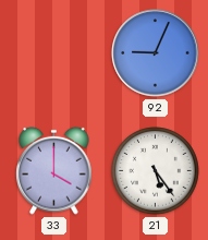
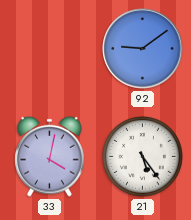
92: 9:04 -> 9:09 (143, 49)
33: 4:00 -> 4:02 (50, 156)
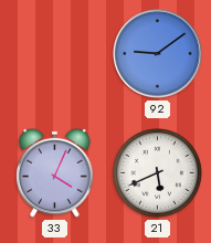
33: 4:02 -> 4:04 (55, 172)
21: 5:24 -> 5:41 (158, 173)
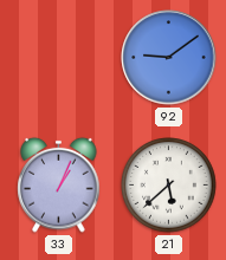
33: 4:04 -> 1:04 (59, 184)
21: 5:41 -> 5:38 (169, 186)
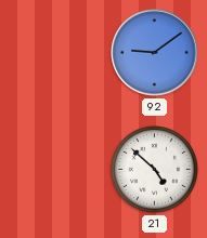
33: 1:04 -> none (59, 184)
21: 5:38 -> 4:52 (155, 170)
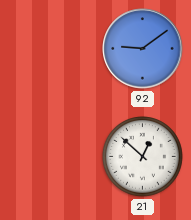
21: 4:52 -> 12:52 (143, 157)
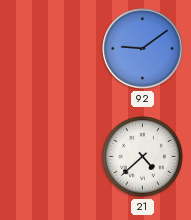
21: 12:52 -> 4:38 (143, 157)
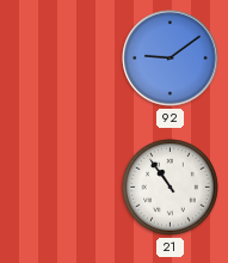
21: 4:38 -> 10:54 (171, 188)
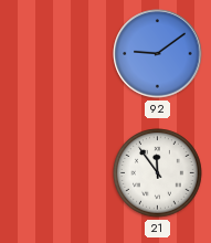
21: 10:54 -> 11:54 (158, 173)
